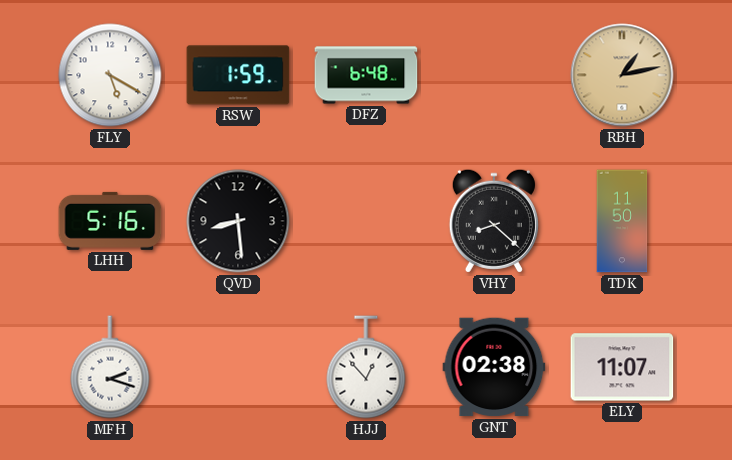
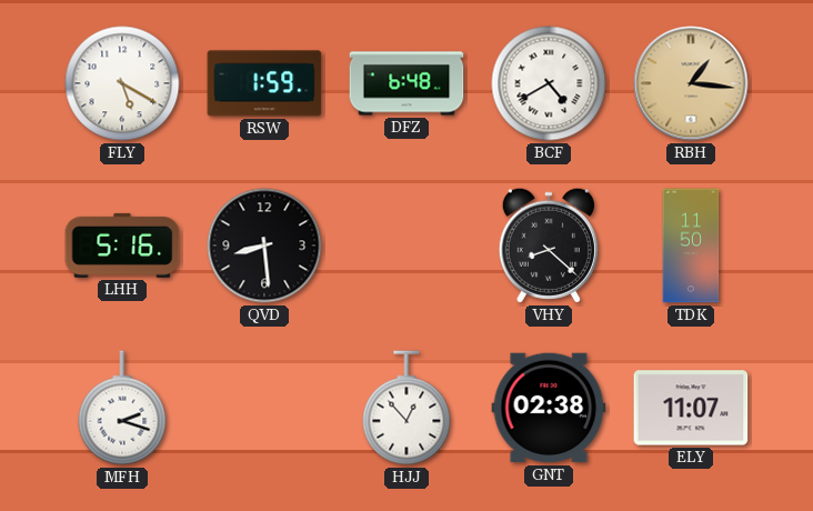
BCF: none -> 4:40 (549, 83)
RBH: 1:13 -> 1:16 (691, 83)
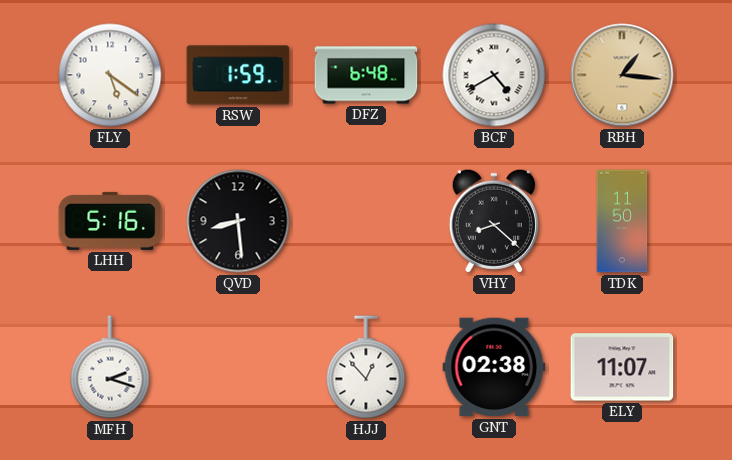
FLY: 5:20 -> 5:21 (110, 75)
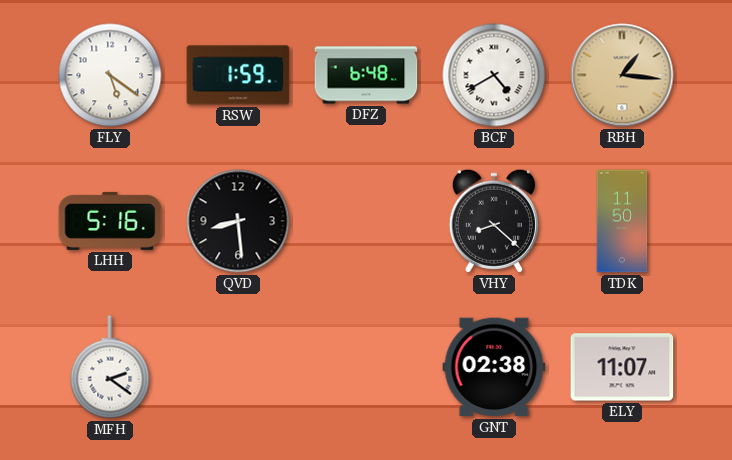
MFH: 2:18 -> 2:21 (110, 367)
HJJ: 12:53 -> none (366, 367)
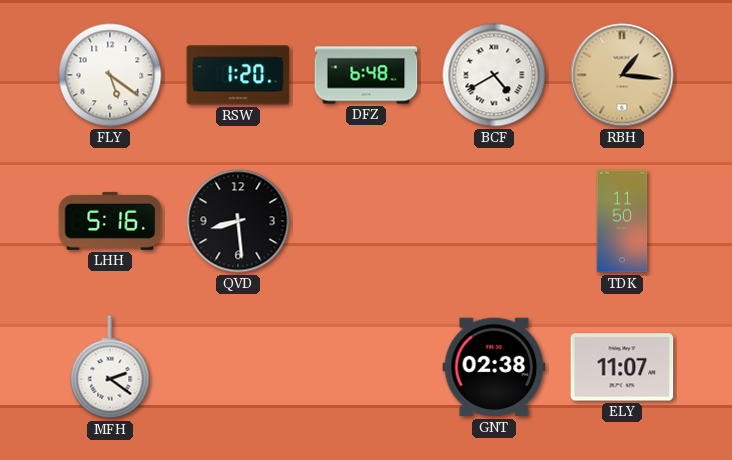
RSW: 1:59 -> 1:20 (238, 75)
VHY: 8:22 -> none (494, 221)
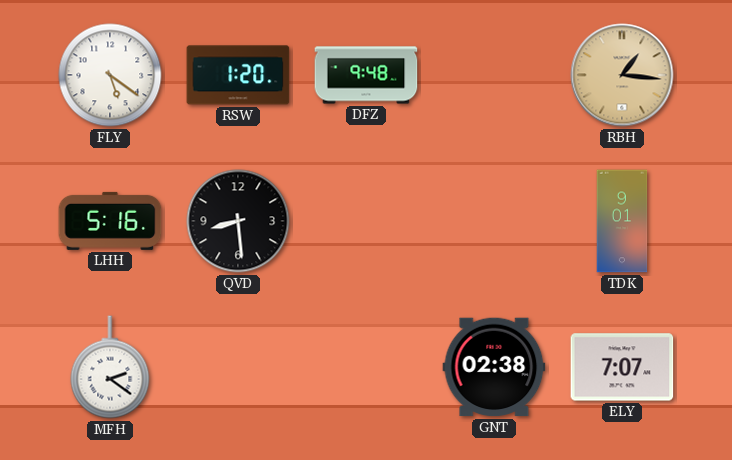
DFZ: 6:48 -> 9:48 (366, 75)
BCF: 4:40 -> none (494, 75)
TDK: 11:50 -> 9:01 (622, 221)
ELY: 11:07 -> 7:07 (622, 367)
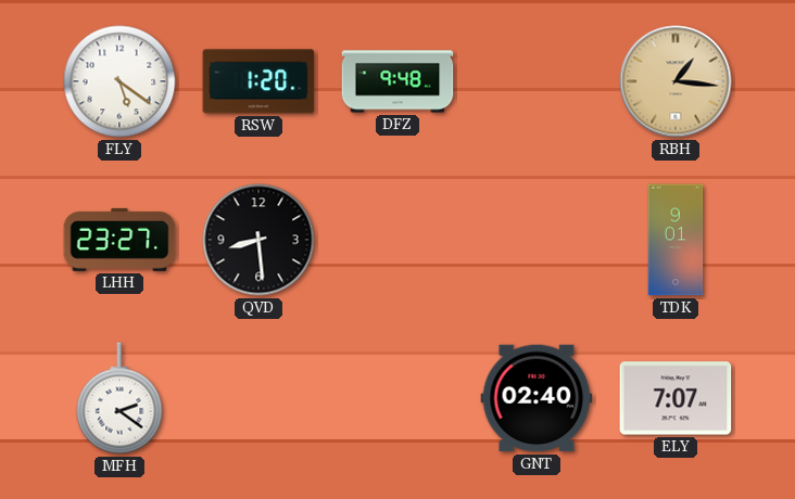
LHH: 5:16 -> 23:27 (119, 240)
GNT: 02:38 -> 02:40 (537, 398)
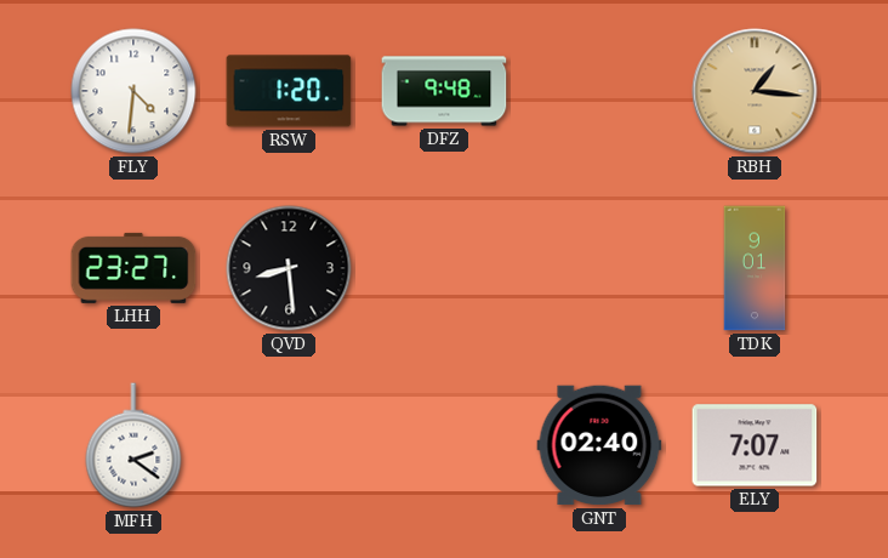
FLY: 5:21 -> 4:31 (133, 91)
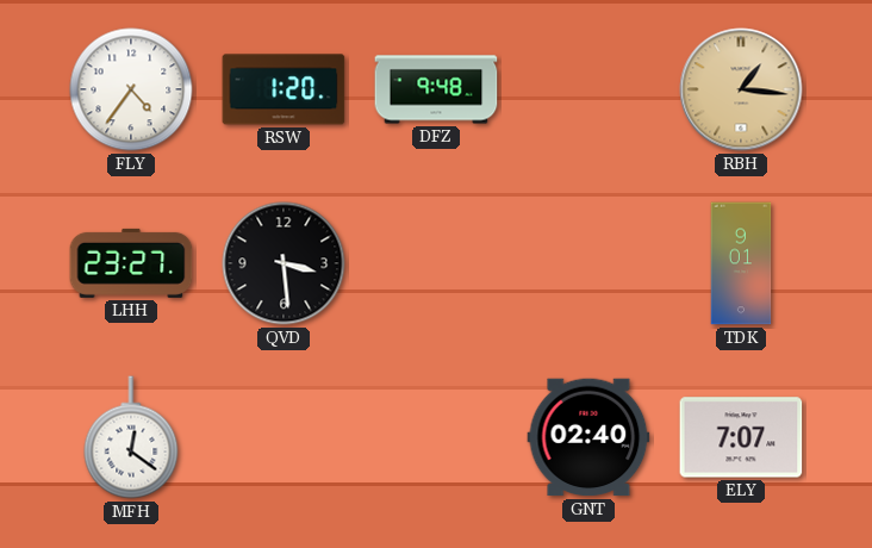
FLY: 4:31 -> 4:36 (131, 89)
QVD: 8:29 -> 3:29 (284, 263)
MFH: 2:21 -> 12:21 (131, 437)
